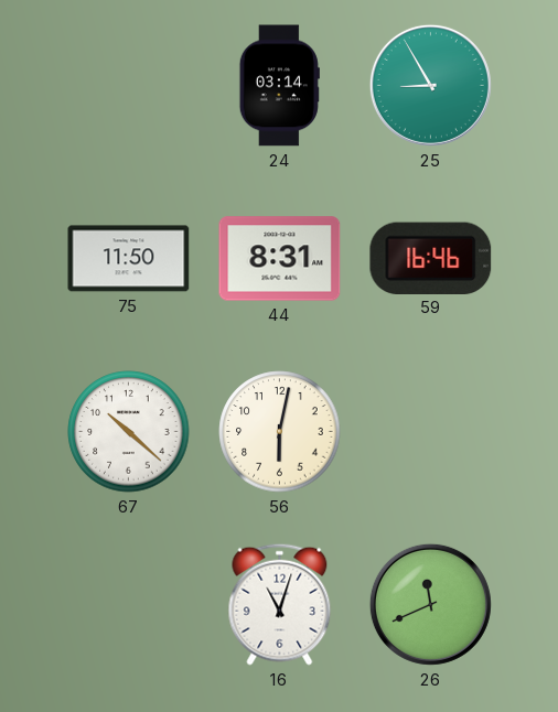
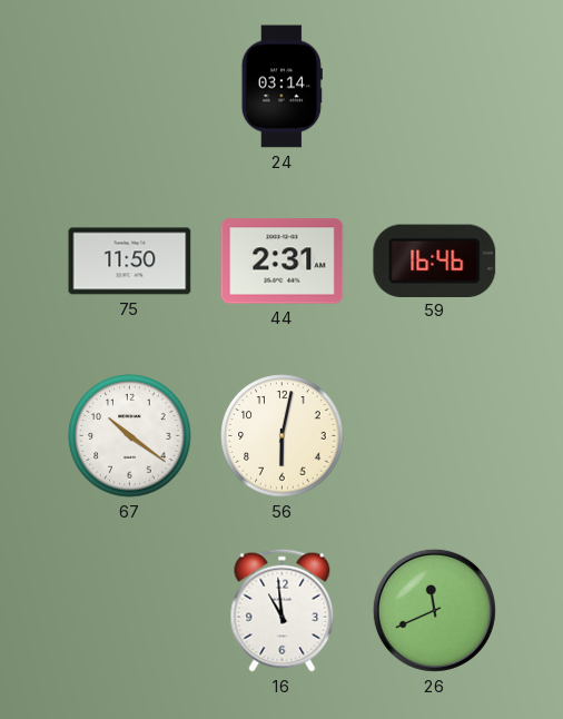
25: 8:55 -> none (430, 85)
44: 8:31 -> 2:31 (283, 262)
67: 10:22 -> 10:21 (130, 436)
16: 11:03 -> 10:59 (283, 610)
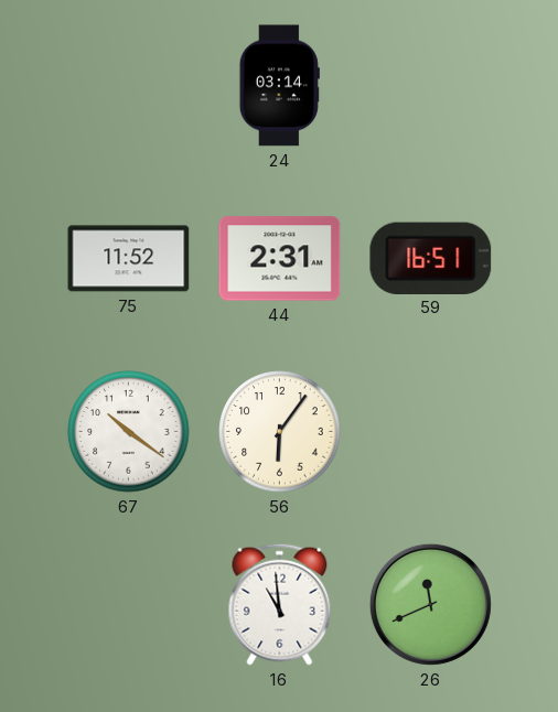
75: 11:50 -> 11:52 (129, 259)
59: 16:46 -> 16:51 (431, 258)
56: 6:02 -> 6:06 (280, 432)
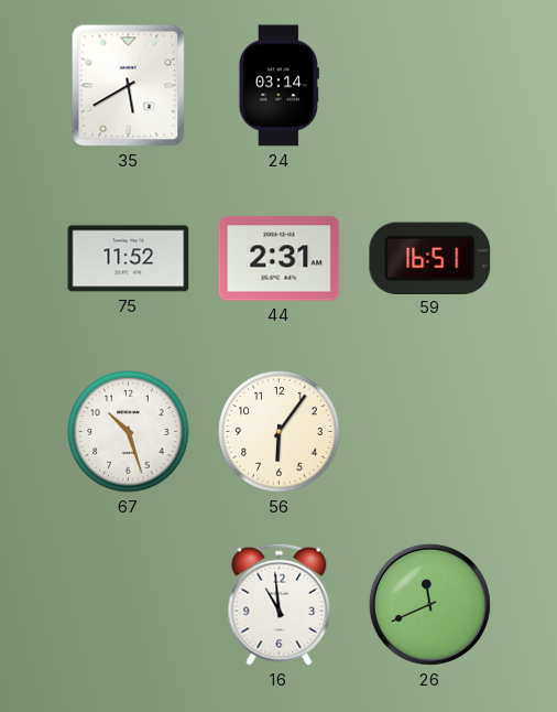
35: none -> 5:40 (129, 86)
67: 10:21 -> 10:27 (129, 432)
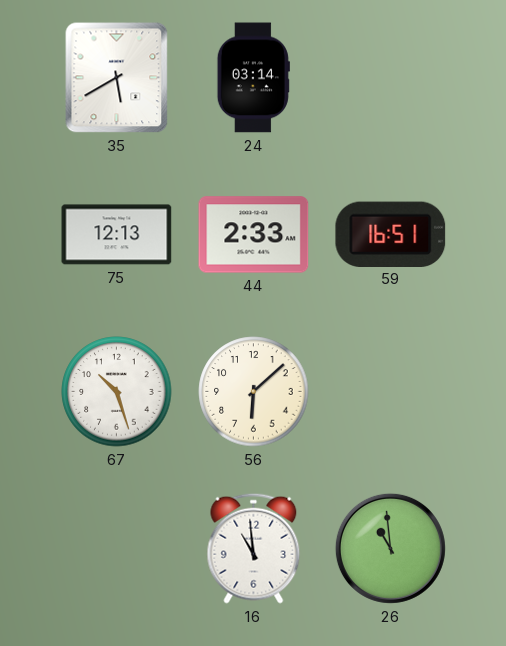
75: 11:52 -> 12:13 (117, 235)
44: 2:31 -> 2:33 (254, 235)
56: 6:06 -> 6:08 (254, 392)
26: 11:41 -> 10:59 (390, 548)
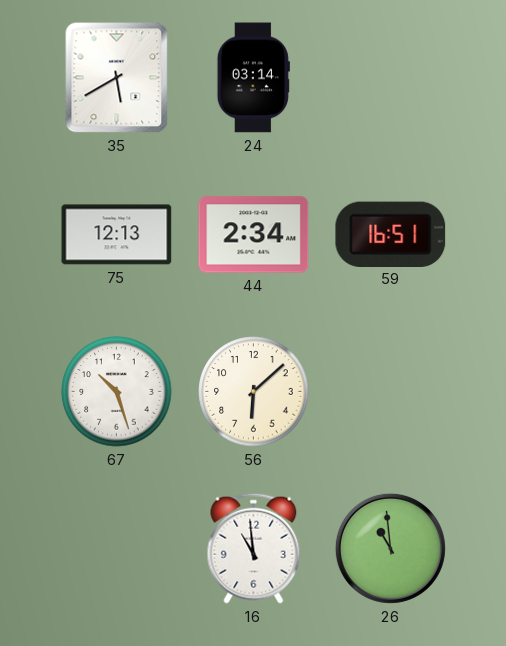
44: 2:33 -> 2:34 (254, 235)
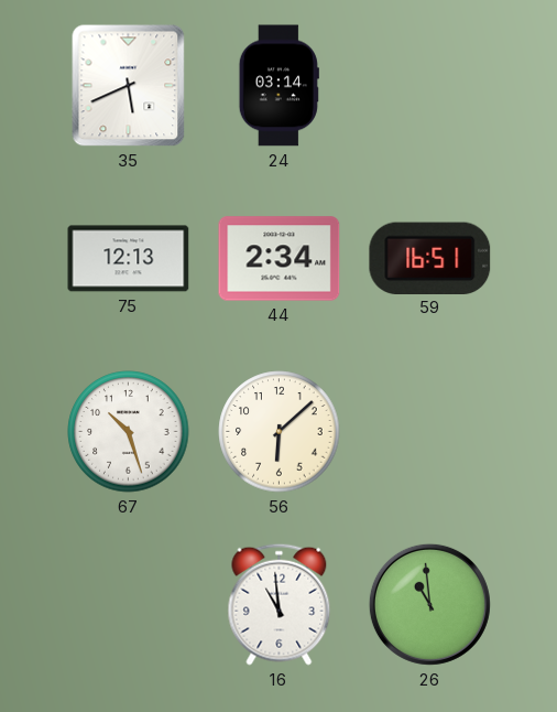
35: 5:40 -> 5:41 (129, 86)
